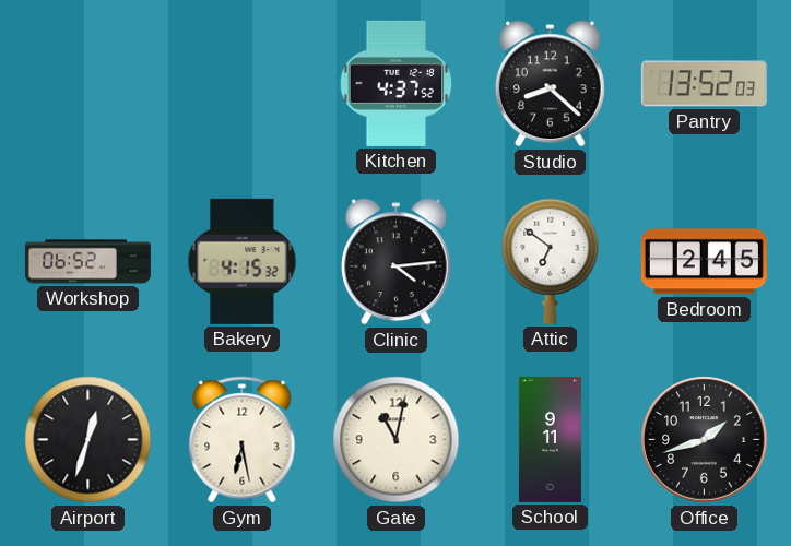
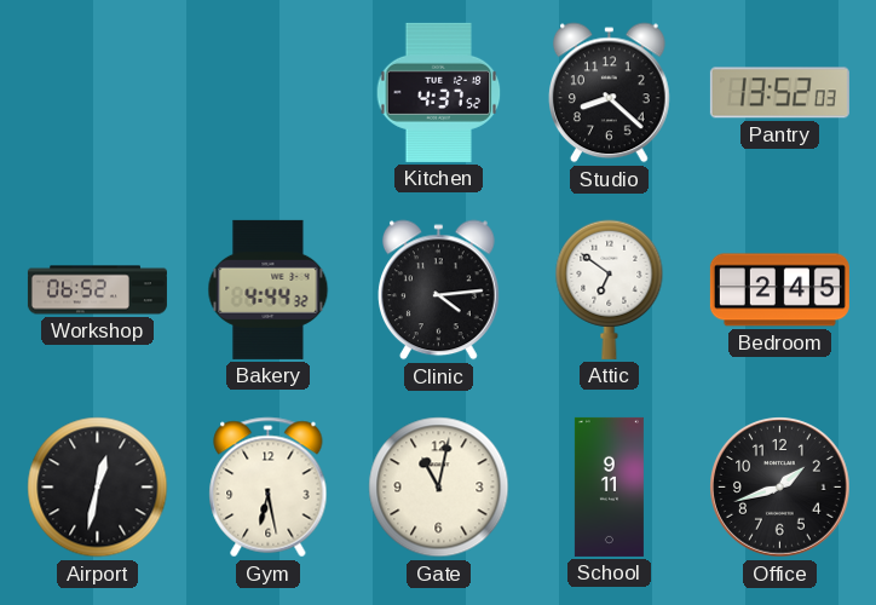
Bakery: 4:15 -> 4:44 (269, 289)
Airport: 12:33 -> 12:32 (98, 488)
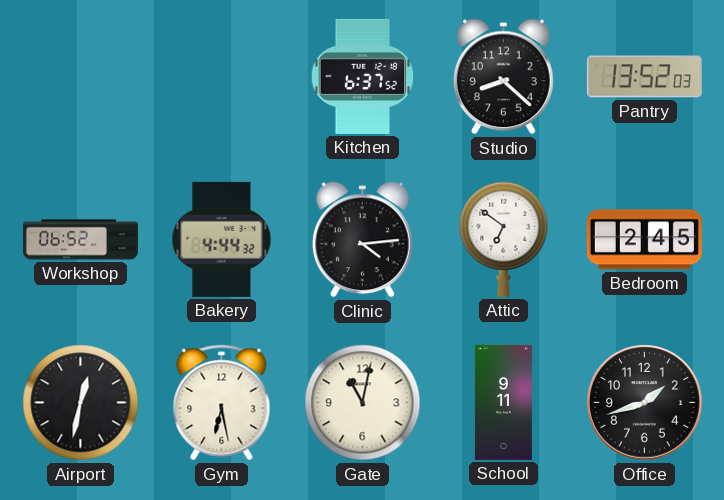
Kitchen: 4:37 -> 6:37 (363, 76)
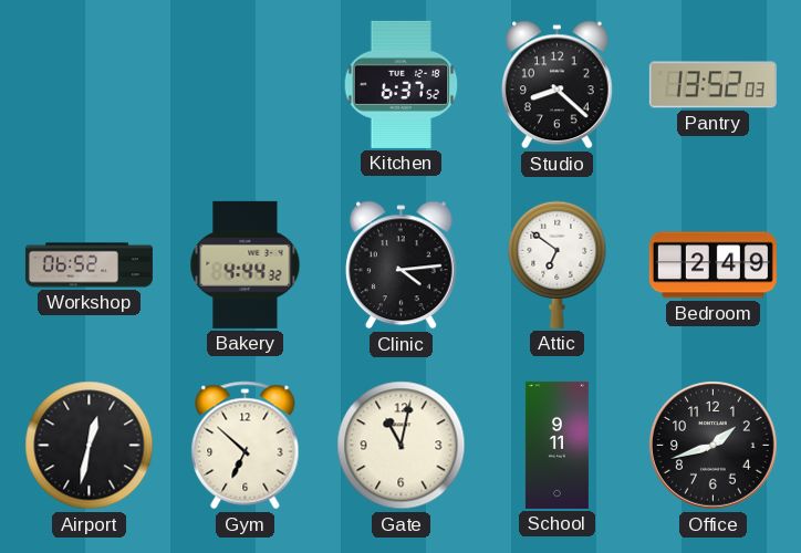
Bedroom: 2:45 -> 2:49 (712, 265)
Gym: 6:28 -> 6:52 (246, 446)
